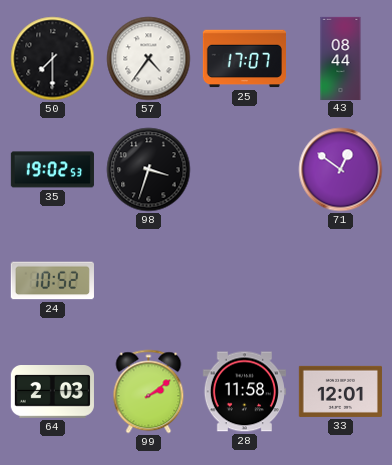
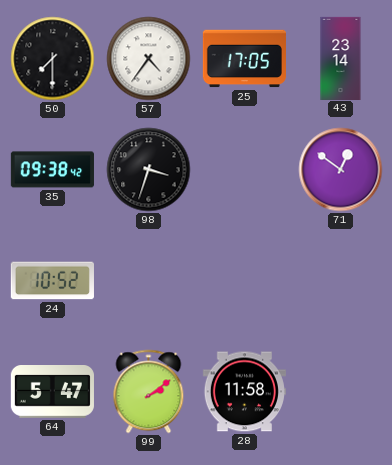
25: 17:07 -> 17:05 (244, 59)
43: 08:44 -> 23:14 (341, 58)
35: 19:02 -> 09:38 (52, 170)
64: 2:03 -> 5:47 (52, 392)
33: 12:01 -> none (340, 391)
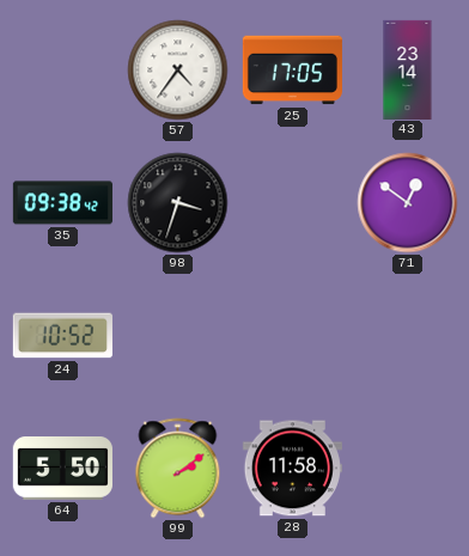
50: 7:30 -> none (53, 59)
64: 5:47 -> 5:50 (62, 469)
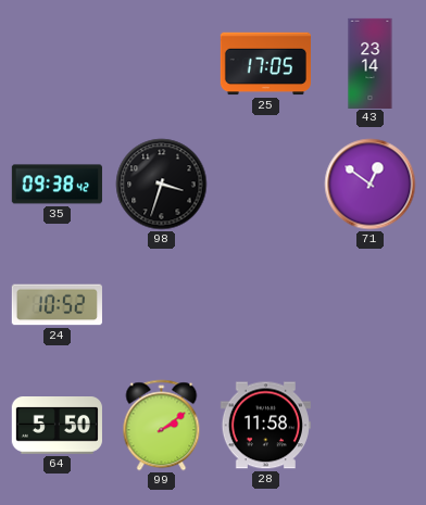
57: 4:36 -> none (178, 71)
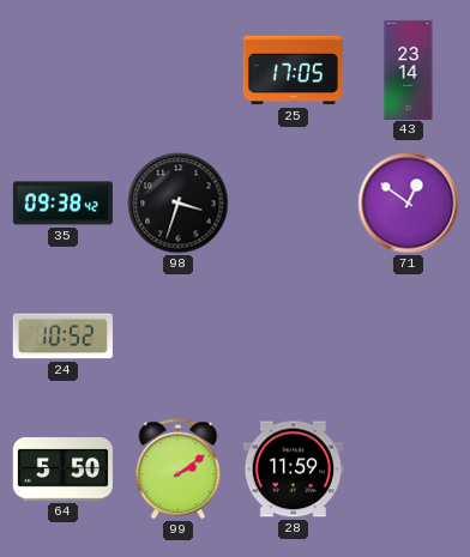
28: 11:58 -> 11:59 (293, 470)
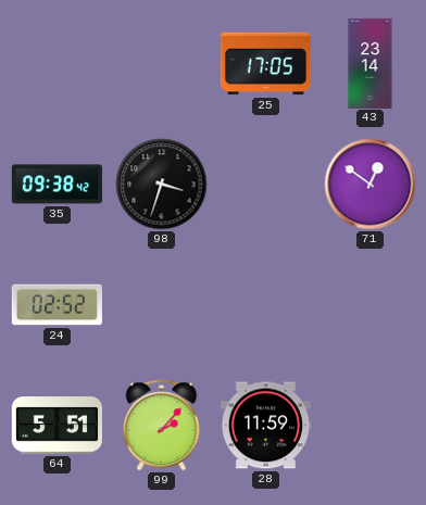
24: 10:52 -> 02:52 (57, 305)
64: 5:50 -> 5:51 (57, 426)
99: 2:09 -> 2:07 (162, 426)
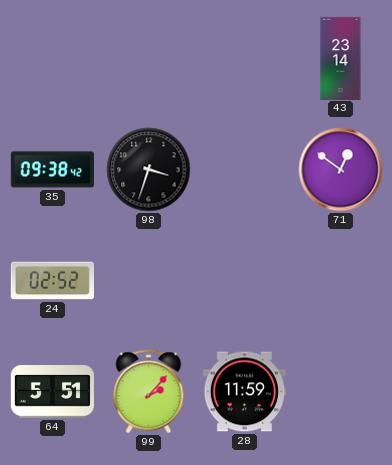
25: 17:05 -> none (265, 64)
